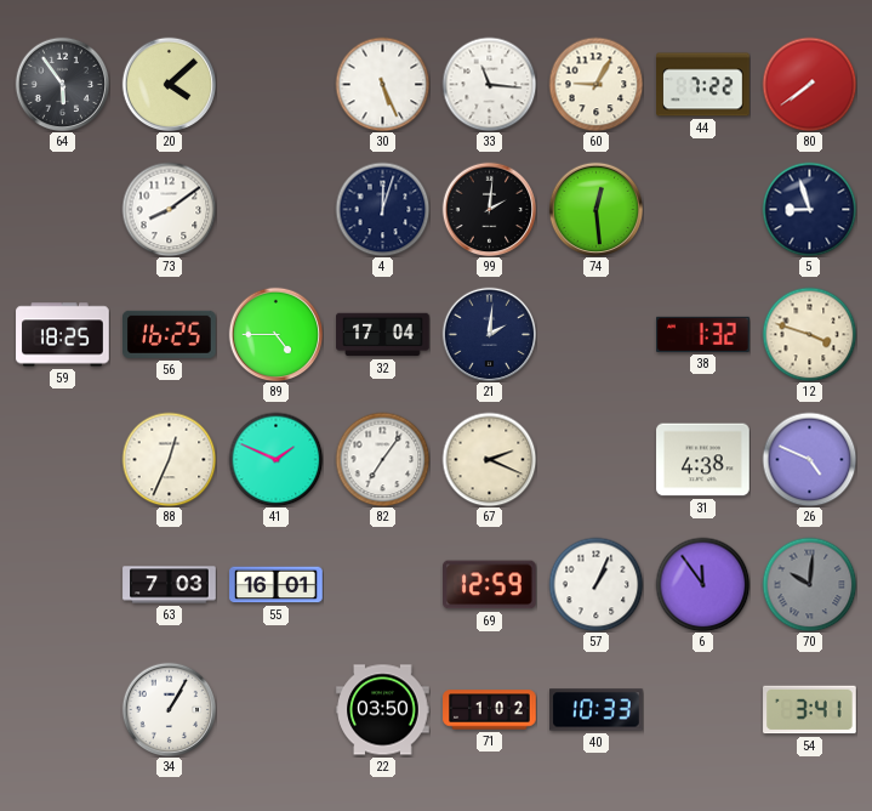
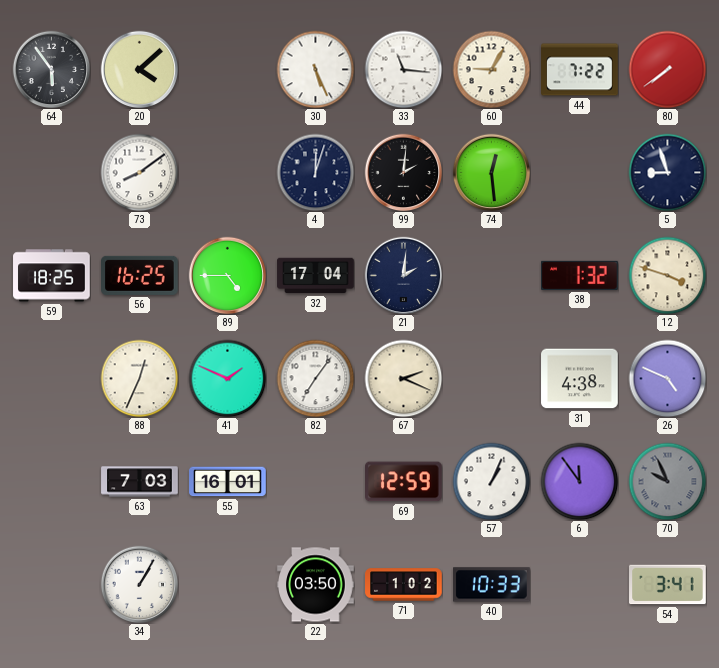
70: 10:01 -> 9:56 (667, 481)
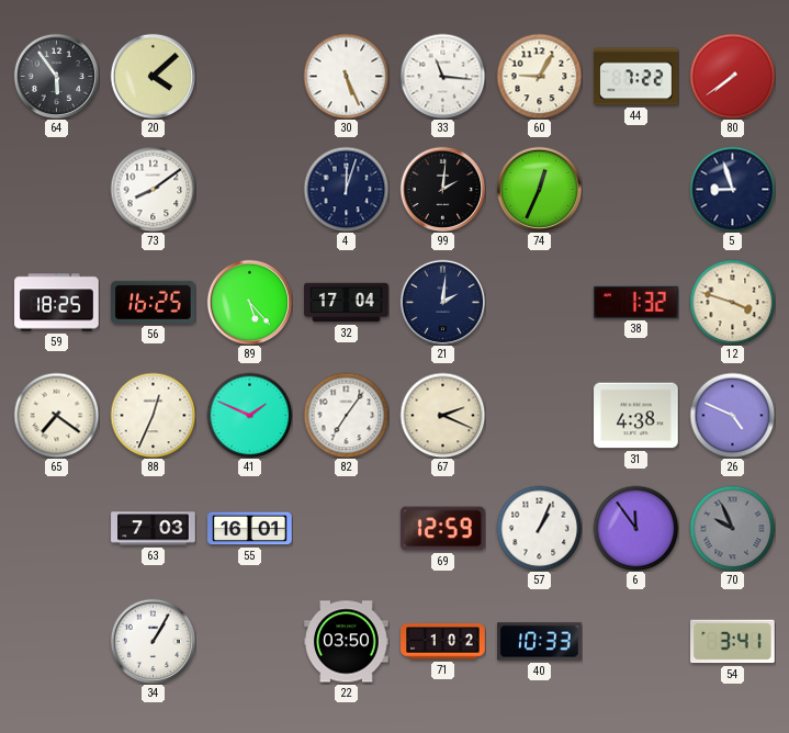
74: 12:29 -> 12:34 (539, 189)
89: 4:45 -> 5:23 (249, 302)
65: none -> 7:21 (56, 415)
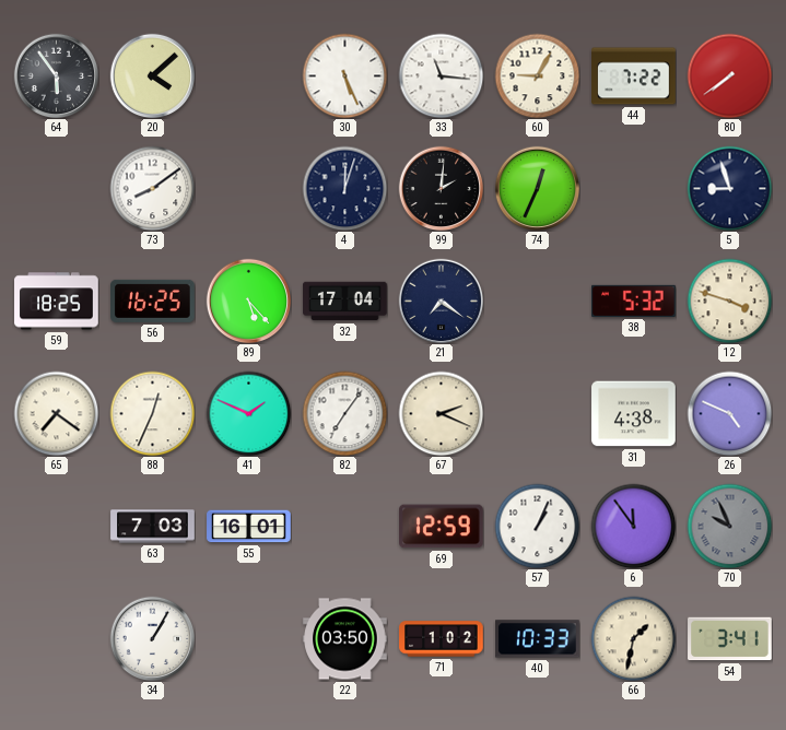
21: 2:01 -> 7:21 (441, 301)
38: 1:32 -> 5:32 (634, 301)
66: none -> 1:32 (633, 638)
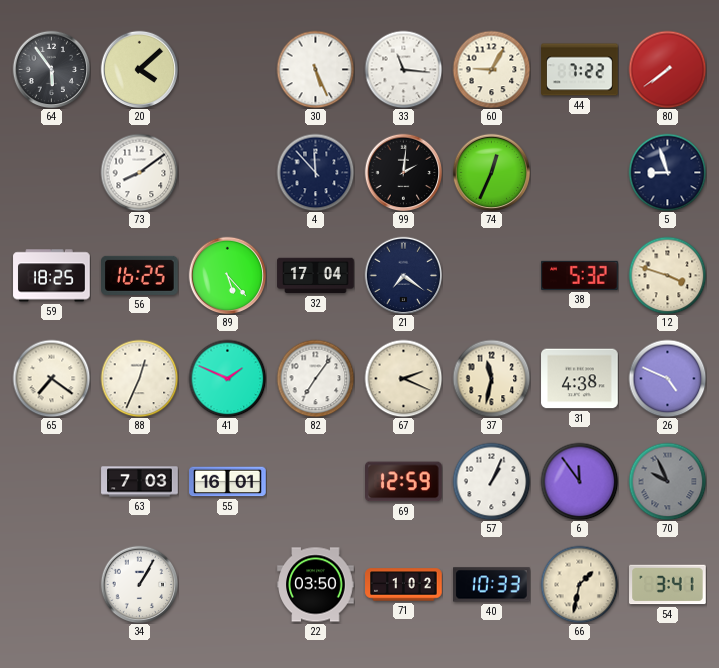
4: 12:03 -> 11:53 (315, 172)
37: none -> 11:32 (491, 378)
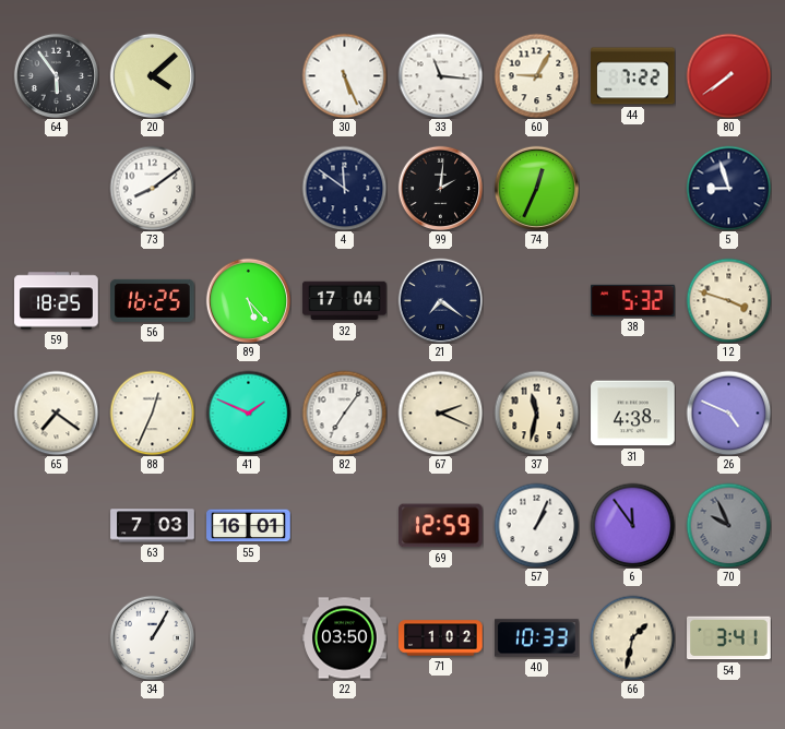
4: 11:53 -> 11:51 (344, 188)
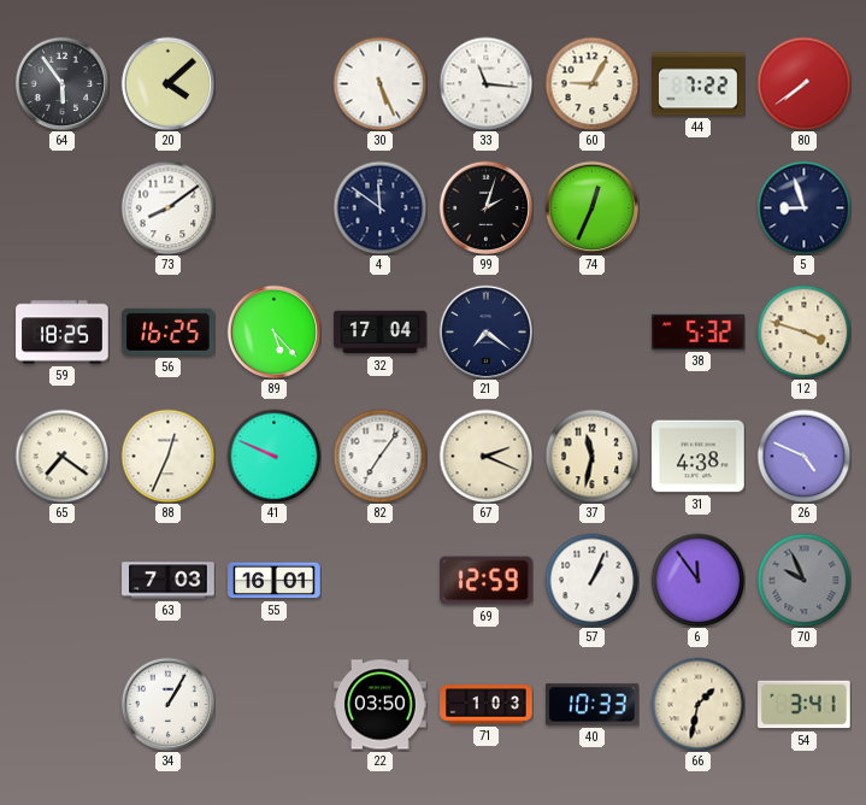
99: 2:01 -> 2:03 (485, 207)
41: 1:49 -> 9:49 (273, 456)
71: 1:02 -> 1:03 (487, 705)
